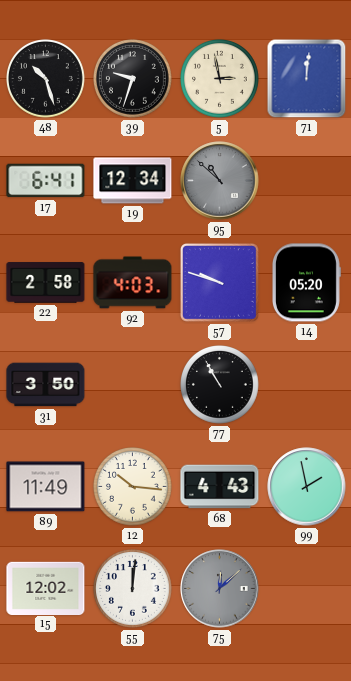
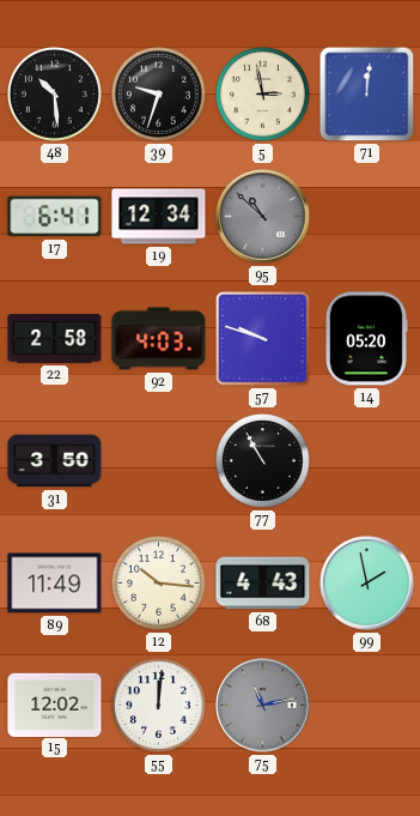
48: 10:27 -> 10:29 (55, 95)
75: 12:08 -> 11:13 (263, 706)
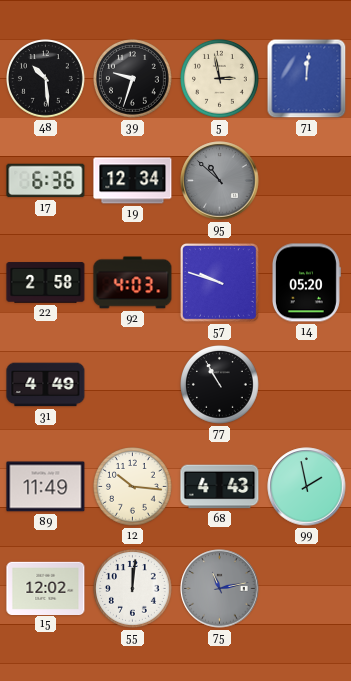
17: 6:41 -> 6:36 (46, 181)
31: 3:50 -> 4:49 (46, 385)
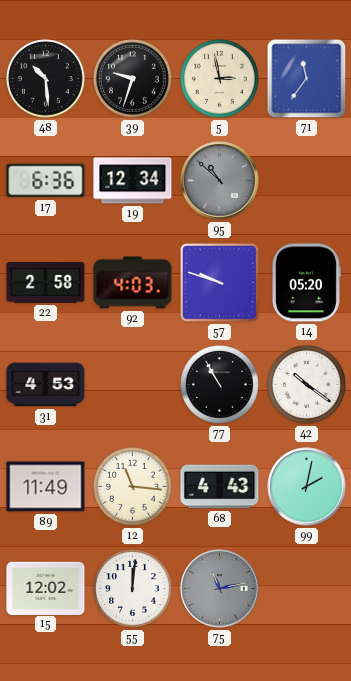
71: 12:01 -> 11:36 (307, 79)
31: 4:49 -> 4:53 (46, 385)
42: none -> 10:21 (307, 385)
12: 10:16 -> 11:16 (133, 487)
99: 1:58 -> 2:02 (307, 487)
